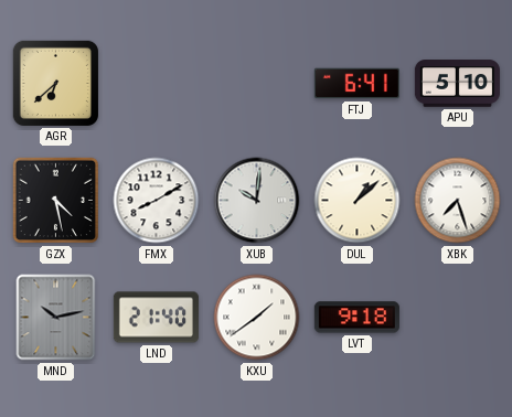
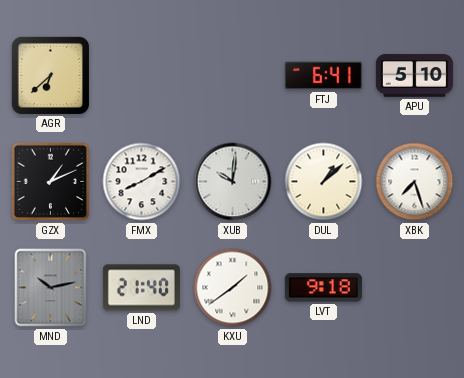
GZX: 4:28 -> 1:11 (51, 182)
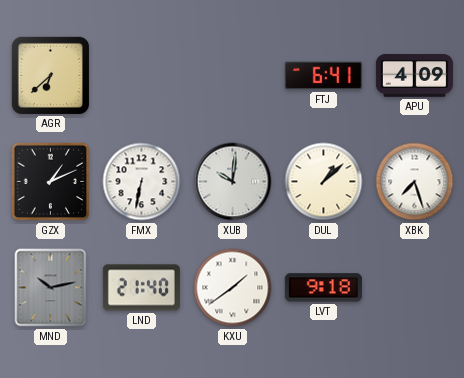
APU: 5:10 -> 4:09 (414, 76)
FMX: 8:10 -> 6:32 (142, 182)
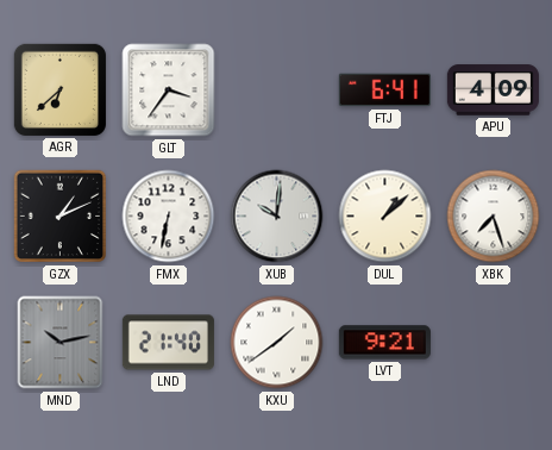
GLT: none -> 3:36 (169, 90)
LVT: 9:18 -> 9:21 (384, 343)
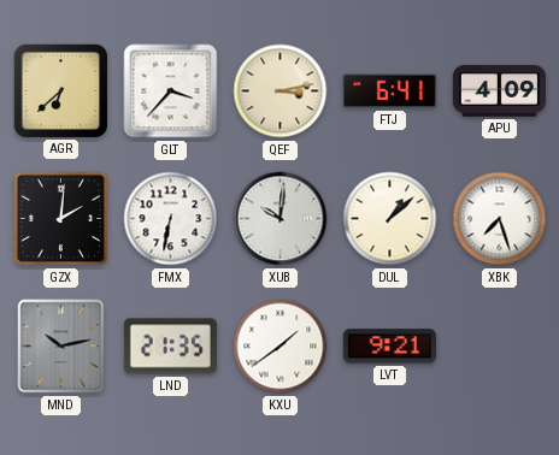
GLT: 3:36 -> 3:37 (171, 91)
QEF: none -> 3:13 (281, 91)
GZX: 1:11 -> 2:01 (61, 219)
LND: 21:40 -> 21:35 (170, 347)
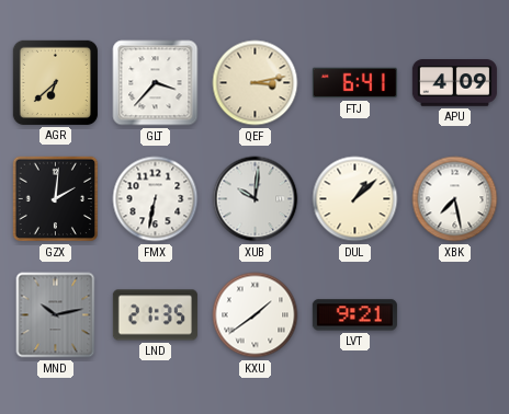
XBK: 7:27 -> 7:28 (455, 199)
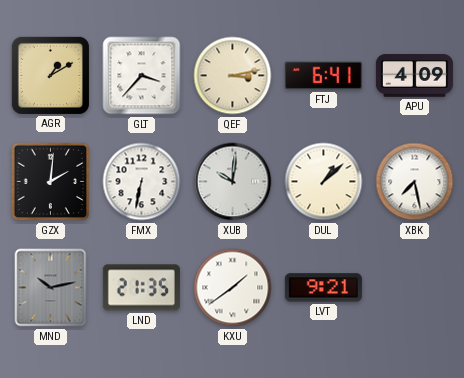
AGR: 6:38 -> 1:10 (50, 75)
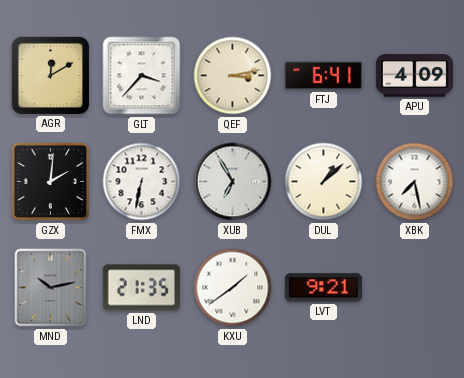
AGR: 1:10 -> 12:10 (50, 75)
XUB: 10:01 -> 6:55 (233, 182)
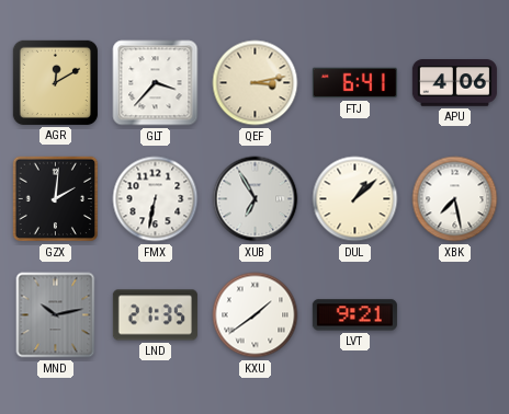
APU: 4:09 -> 4:06 (454, 83)
